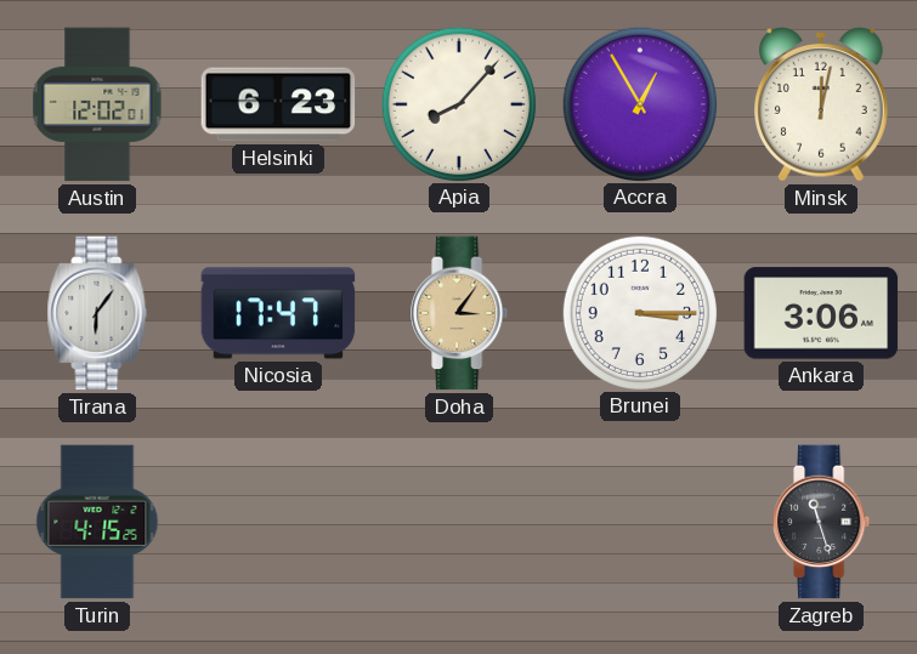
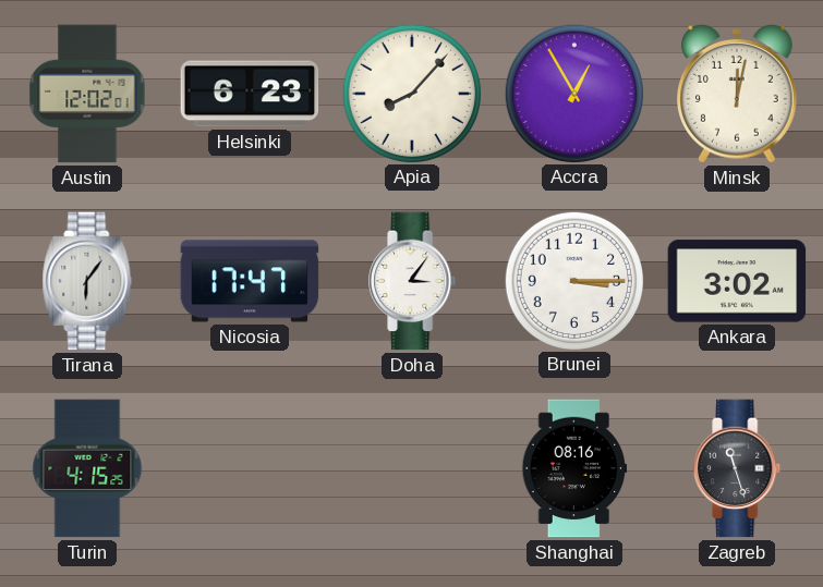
Doha dial: champagne -> white (413, 281)
Ankara: 3:06 -> 3:02 (737, 281)
Shanghai: none -> 08:16 (574, 468)
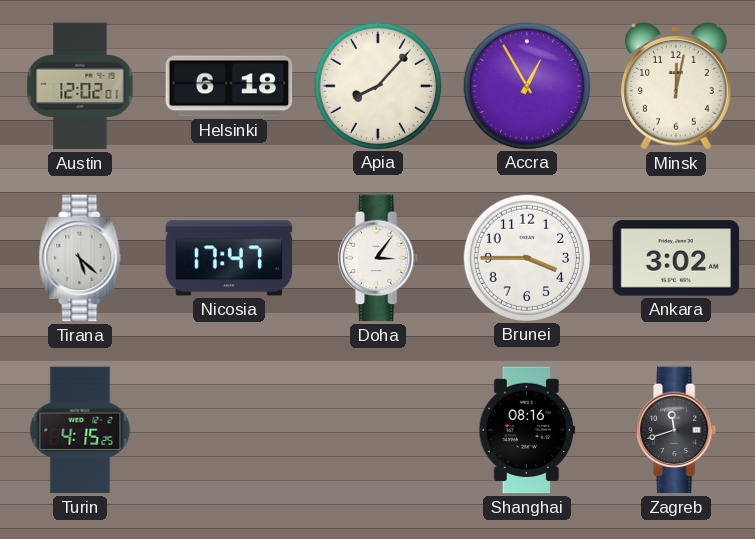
Helsinki: 6:23 -> 6:18 (229, 86)
Tirana: 6:06 -> 5:22 (80, 258)
Brunei: 3:15 -> 3:45 (526, 257)
Zagreb: 11:27 -> 11:42 (677, 430)
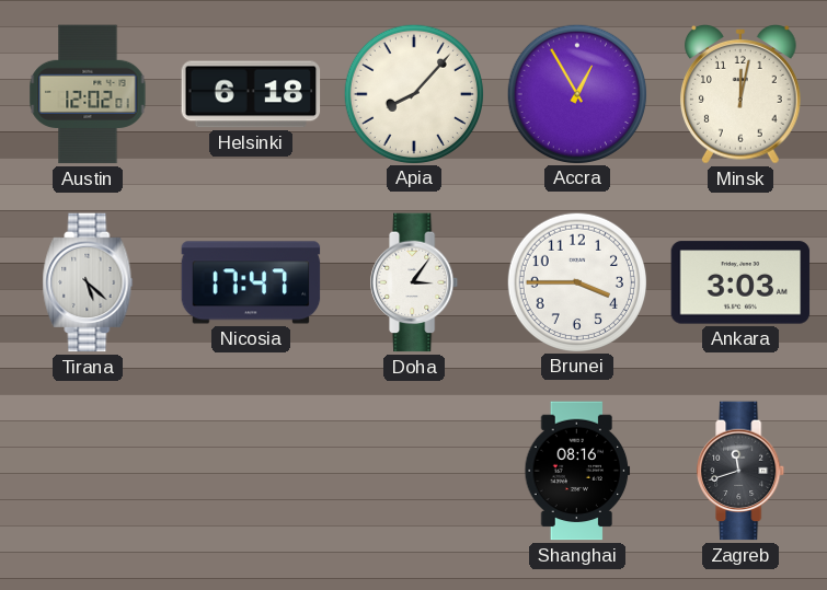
Ankara: 3:02 -> 3:03 (740, 282)
Turin: 4:15 -> none (80, 430)
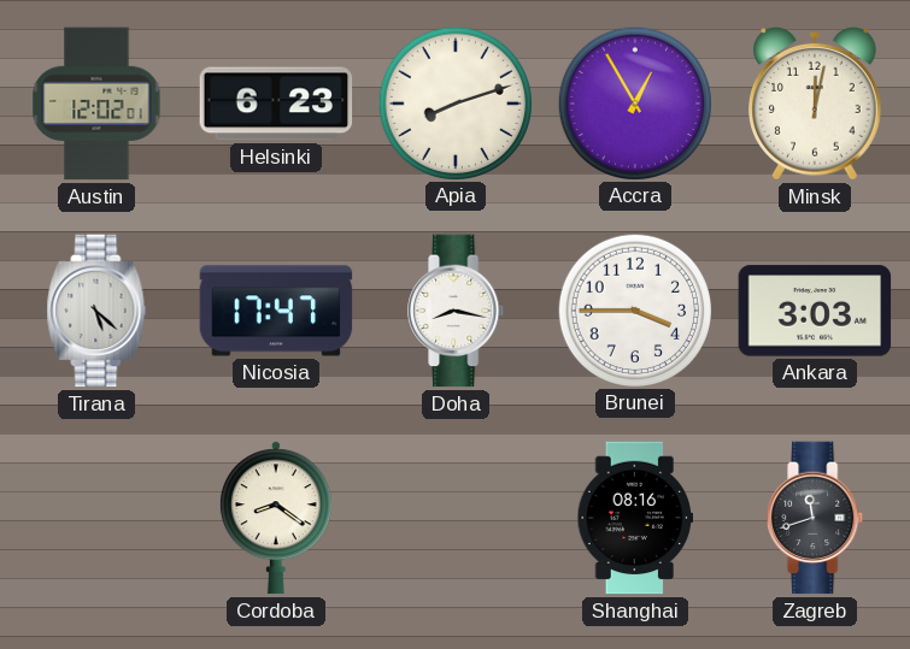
Helsinki: 6:18 -> 6:23 (276, 104)
Apia: 8:07 -> 8:12 (454, 102)
Doha: 3:06 -> 8:17 (457, 311)
Cordoba: none -> 8:21 (276, 518)
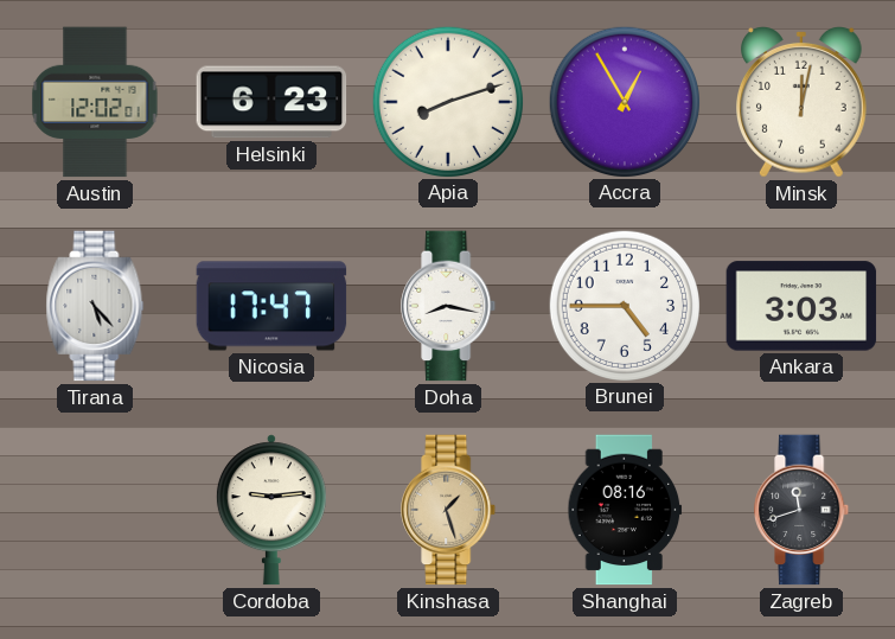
Tirana: 5:22 -> 5:23 (95, 306)
Brunei: 3:45 -> 4:45 (624, 305)
Cordoba: 8:21 -> 9:14 (271, 510)
Kinshasa: none -> 1:27 (449, 510)
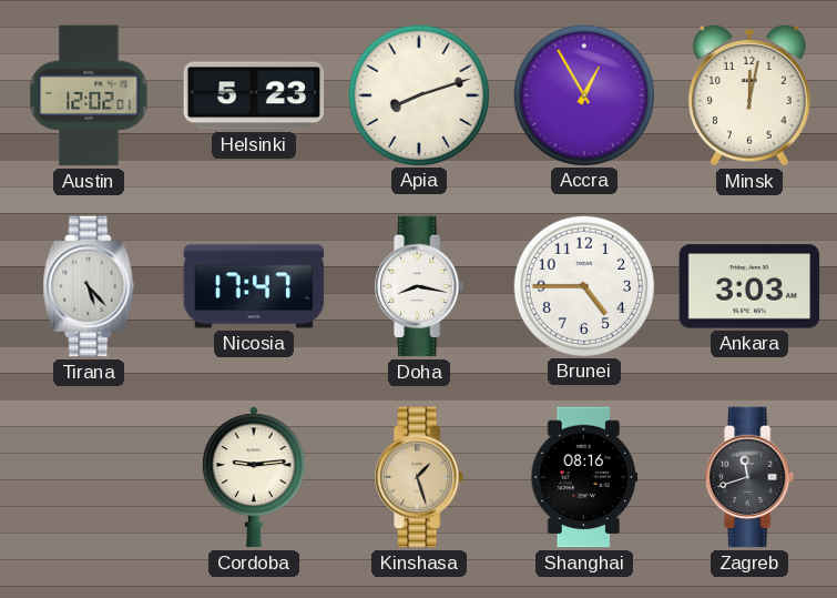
Helsinki: 6:23 -> 5:23 (254, 95)
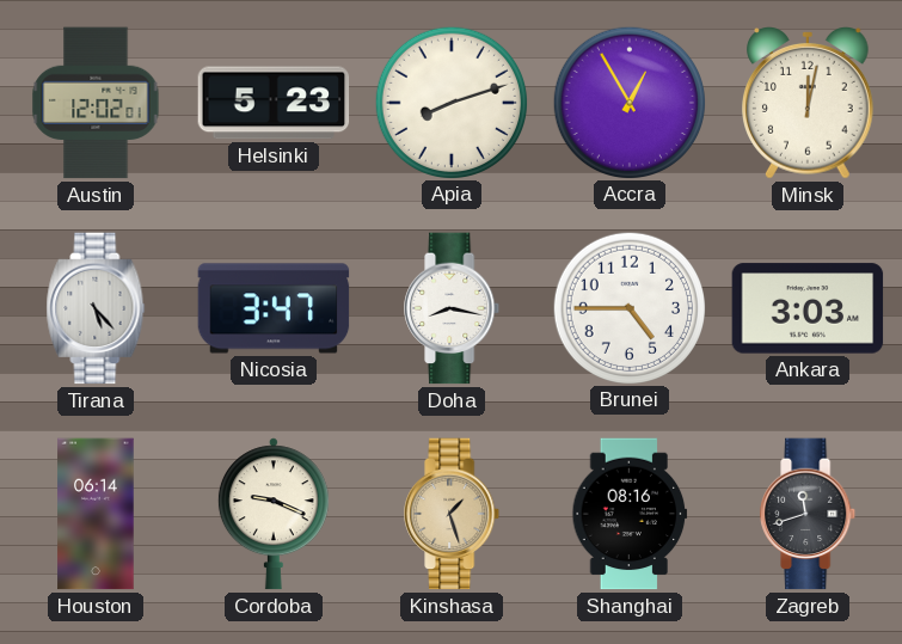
Nicosia: 17:47 -> 3:47 (274, 308)
Houston: none -> 06:14 (96, 514)
Cordoba: 9:14 -> 9:19 (274, 514)
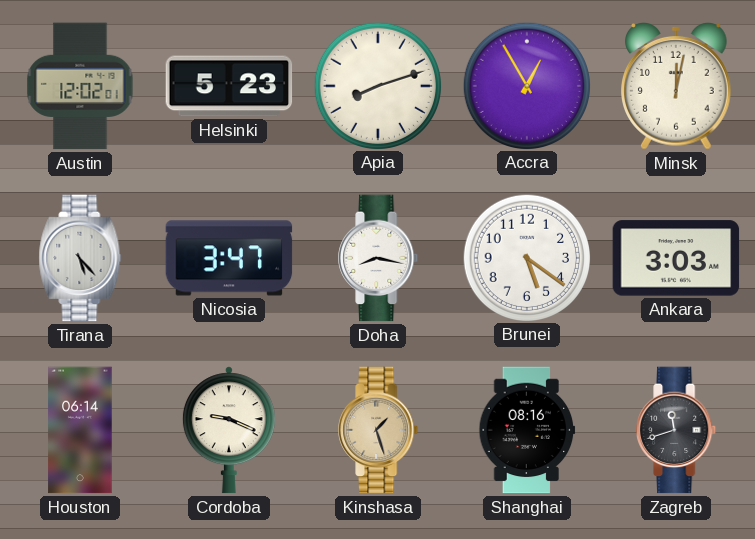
Brunei: 4:45 -> 5:21 (526, 257)
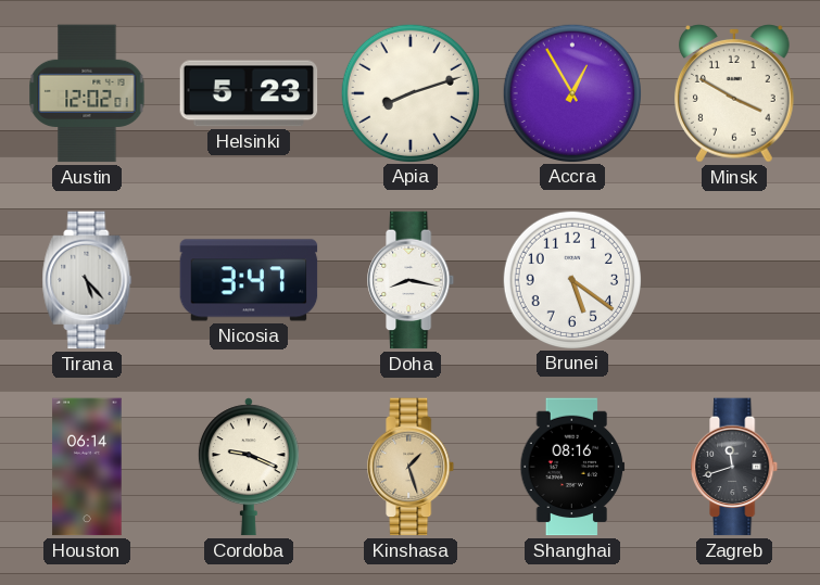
Minsk: 12:02 -> 3:50 (735, 94)
Ankara: 3:03 -> none (676, 258)
